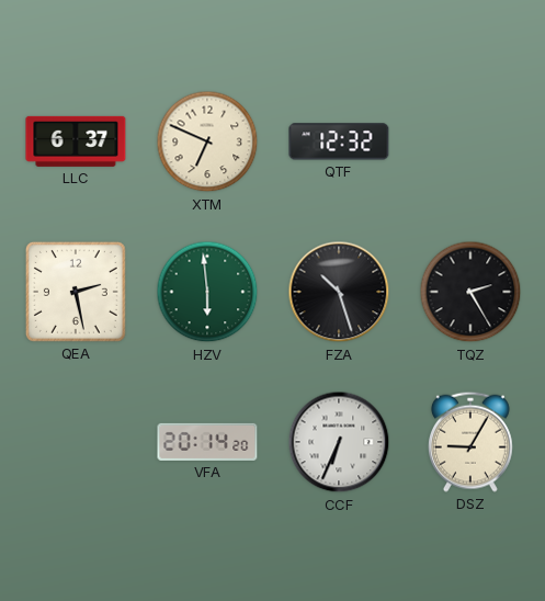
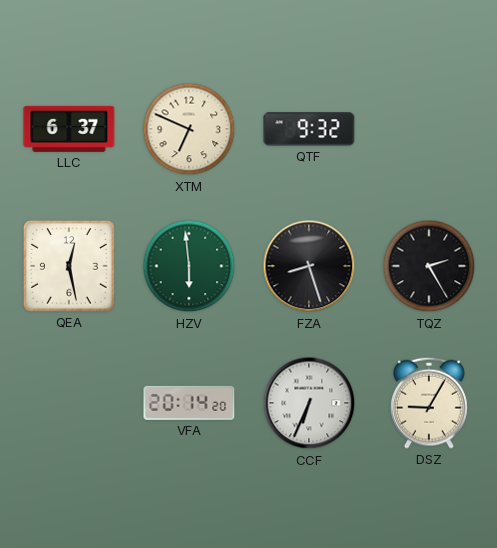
QTF: 12:32 -> 9:32 (309, 129)
QEA: 2:28 -> 12:28 (69, 266)
FZA: 10:27 -> 8:27 (309, 266)
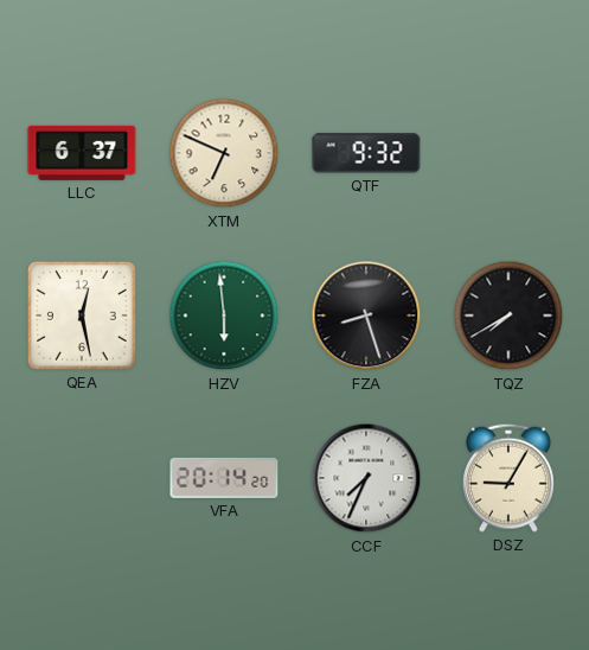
TQZ: 2:25 -> 7:40 (508, 316)
CCF: 6:34 -> 7:34 (366, 478)
